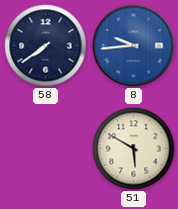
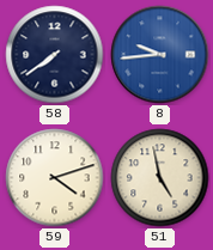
59: none -> 4:12 (55, 178)
51: 5:50 -> 4:58 (160, 178)
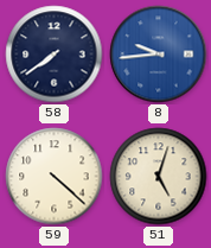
59: 4:12 -> 4:22 (55, 177)
51: 4:58 -> 5:03 (159, 177)
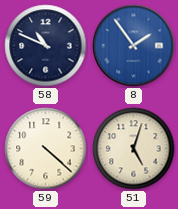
58: 7:39 -> 10:49 (46, 46)
8: 9:44 -> 1:54 (134, 46)
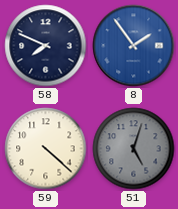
58: 10:49 -> 7:49 (46, 46)
51 dial: cream -> grey (134, 149)
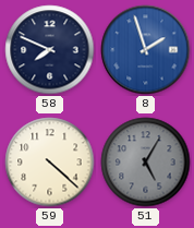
8: 1:54 -> 1:57 (146, 50)
51: 5:03 -> 5:05 (146, 163)
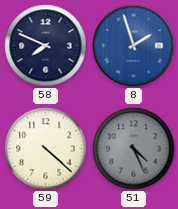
51: 5:05 -> 4:26 (134, 149)
